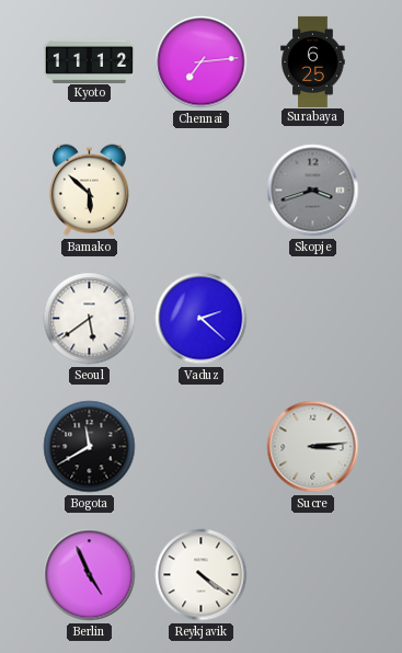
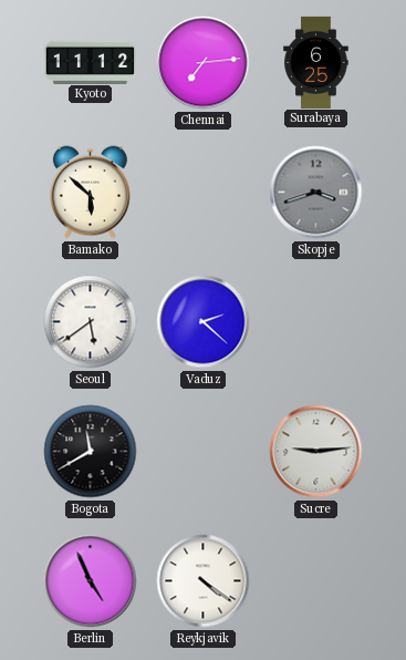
Sucre: 3:14 -> 9:14 (316, 452)
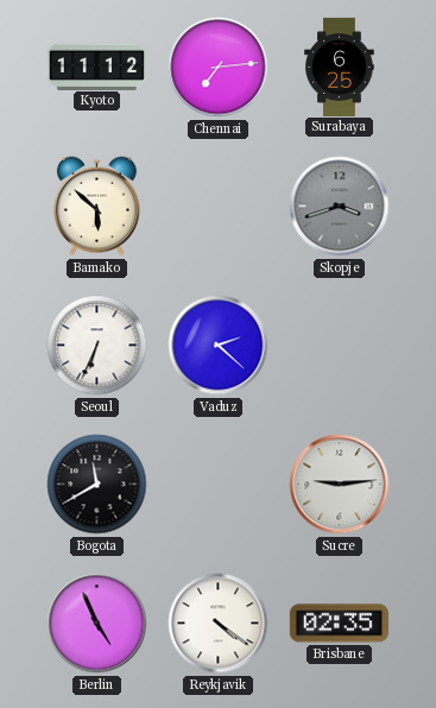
Seoul: 5:39 -> 6:34 (97, 346)
Brisbane: none -> 02:35 (339, 624)
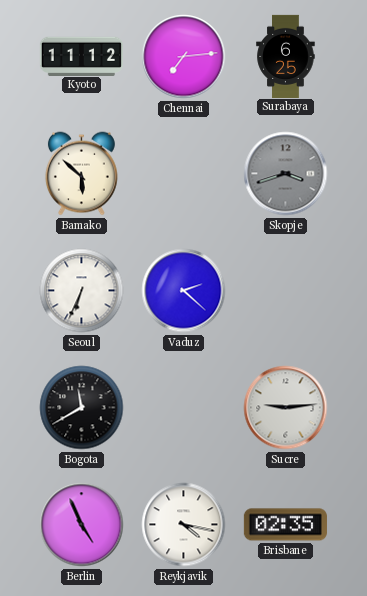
Reykjavik: 4:21 -> 4:17 (184, 525)
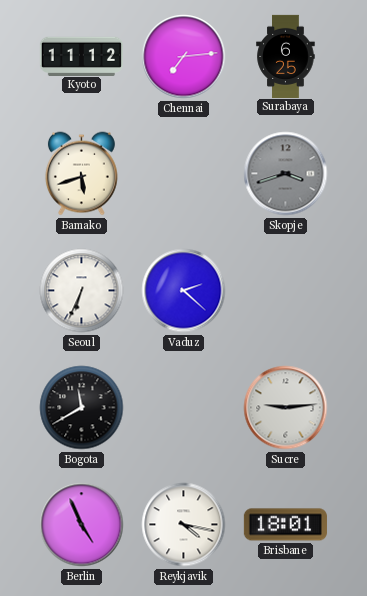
Bamako: 5:52 -> 5:42 (81, 174)
Brisbane: 02:35 -> 18:01 (285, 525)
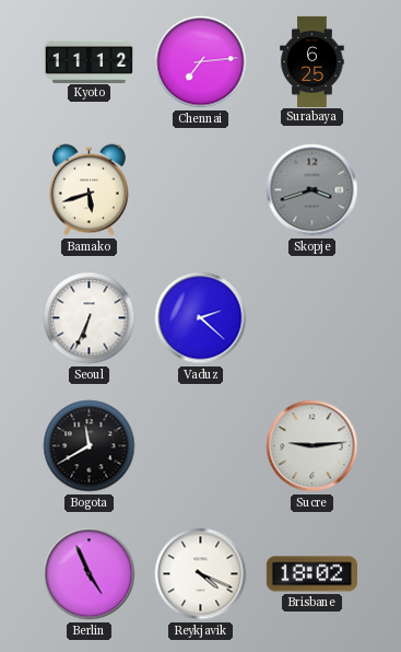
Reykjavik: 4:17 -> 4:19 (201, 574)
Brisbane: 18:01 -> 18:02 (311, 574)
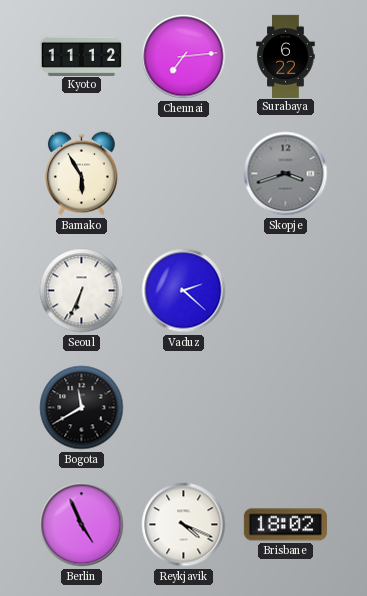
Surabaya: 6:25 -> 6:22 (286, 56)
Bamako: 5:42 -> 5:55 (81, 174)
Sucre: 9:14 -> none (312, 446)
